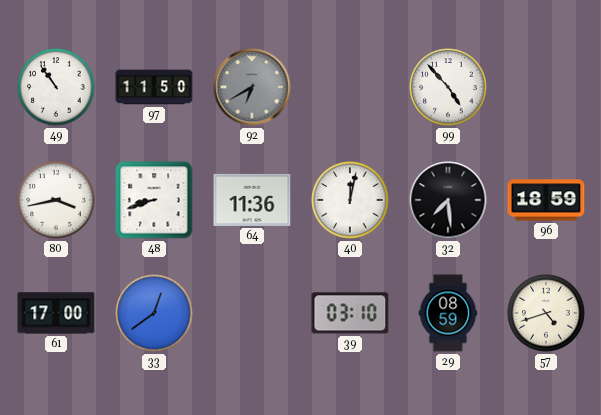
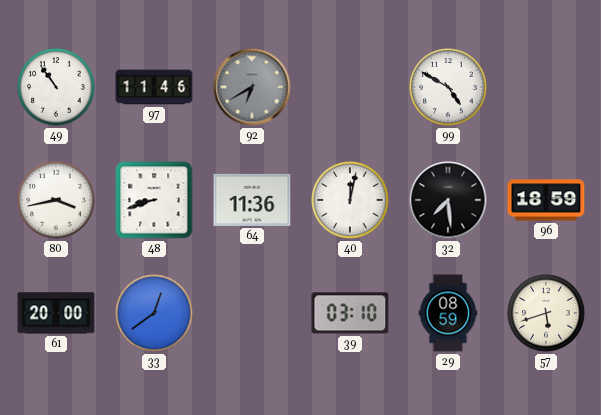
97: 11:50 -> 11:46 (154, 87)
99: 4:53 -> 4:50 (448, 87)
61: 17:00 -> 20:00 (56, 313)
57: 4:42 -> 5:42 (546, 313)
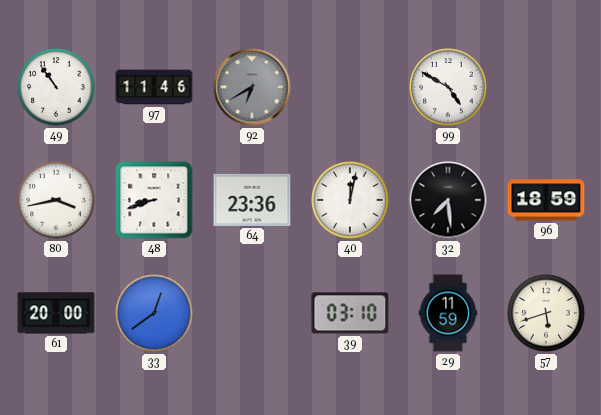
64: 11:36 -> 23:36 (252, 200)
29: 08:59 -> 11:59 (448, 313)
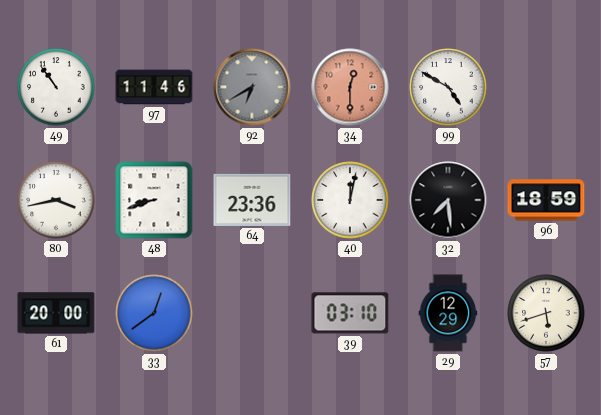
34: none -> 12:30 (350, 87)
29: 11:59 -> 12:29 (448, 313)
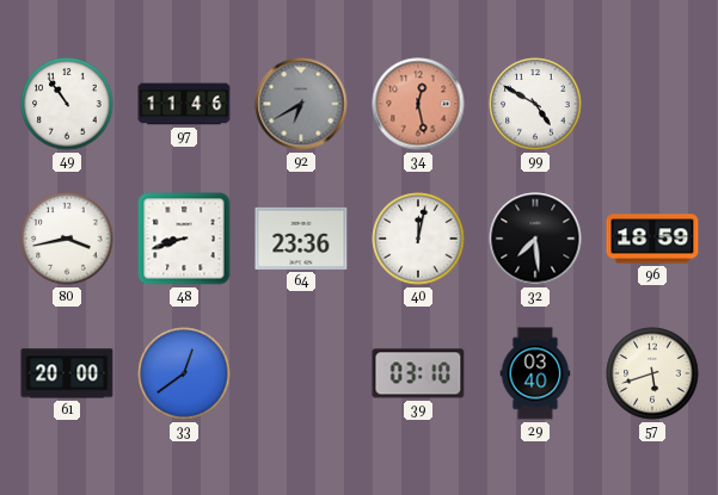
34: 12:30 -> 12:28 (418, 104)
29: 12:29 -> 03:40 (535, 373)
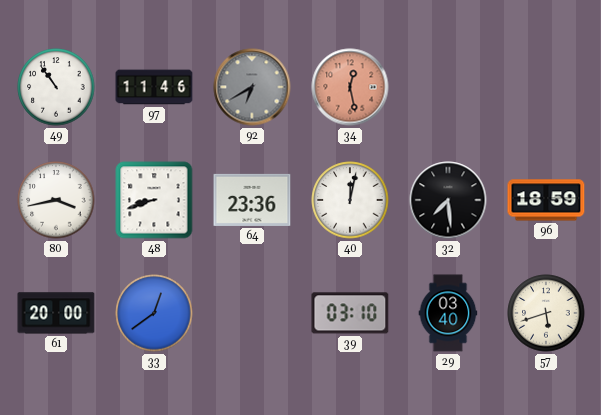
99: 4:50 -> none (535, 104)
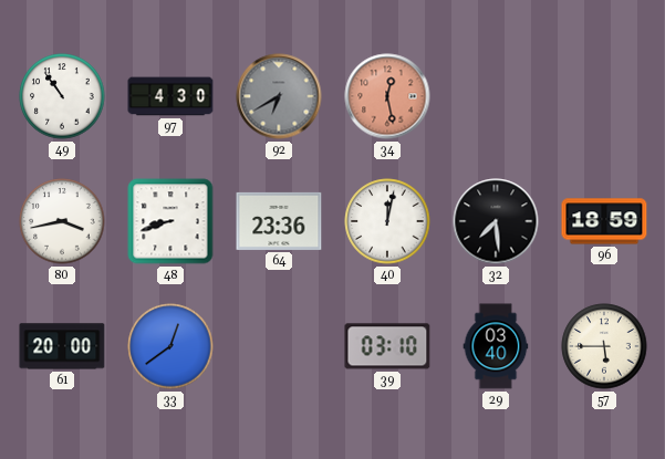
97: 11:46 -> 4:30 (170, 96)
57: 5:42 -> 5:45 (604, 346)
